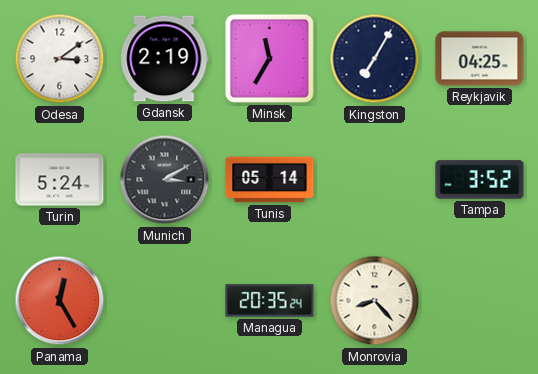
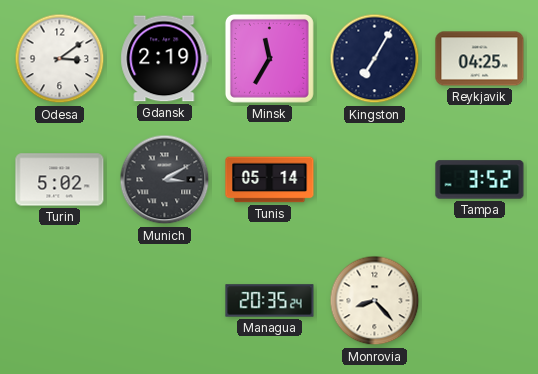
Turin: 5:24 -> 5:02 (60, 180)
Panama: 12:25 -> none (60, 301)
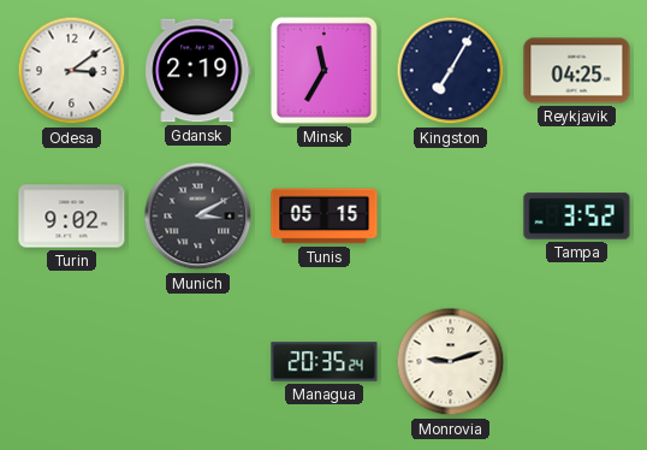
Turin: 5:02 -> 9:02 (72, 217)
Tunis: 05:14 -> 05:15 (325, 217)
Monrovia: 8:23 -> 9:12 (451, 362)
